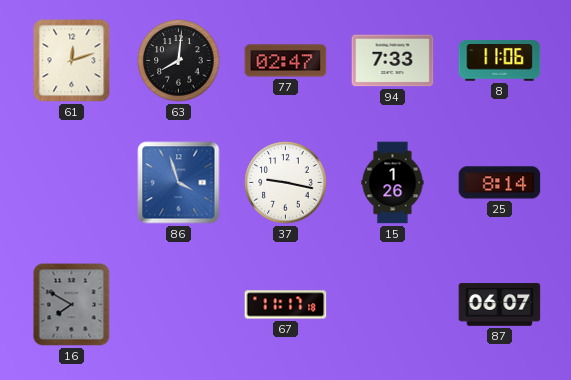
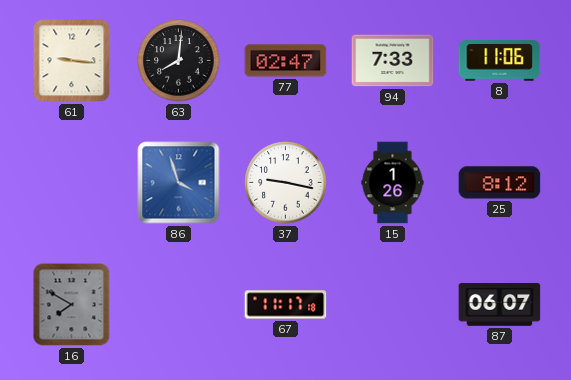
61: 12:12 -> 9:16 (72, 61)
25: 8:14 -> 8:12 (500, 183)
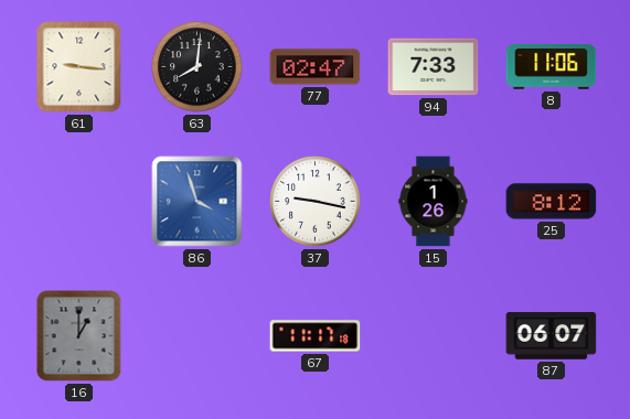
16: 7:50 -> 1:00 (79, 336)
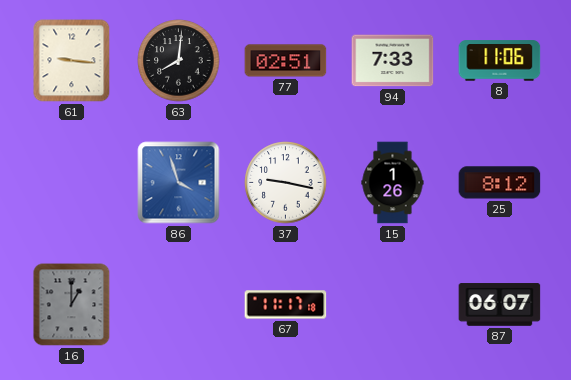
77: 02:47 -> 02:51 (286, 61)
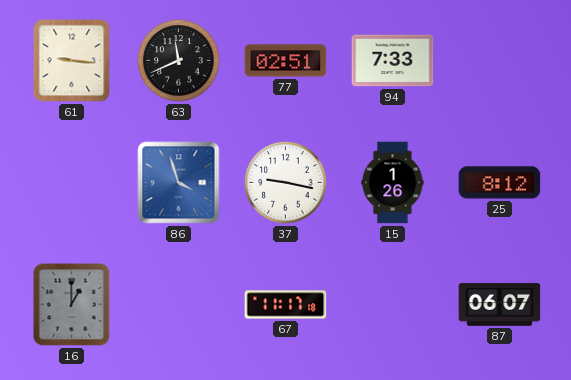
63: 8:01 -> 11:41 (179, 61)
8: 11:06 -> none (500, 61)
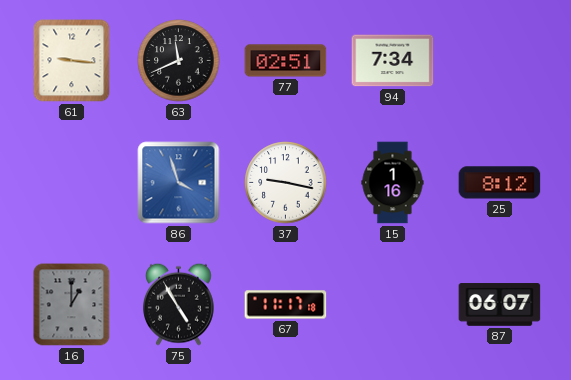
94: 7:33 -> 7:34 (393, 61)
15: 1:26 -> 1:16 (393, 183)
75: none -> 4:55 (179, 304)
